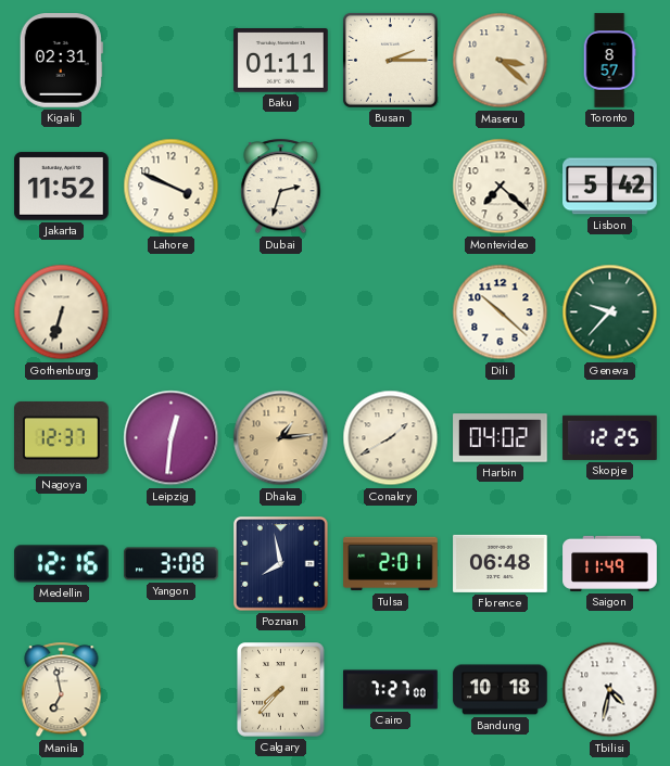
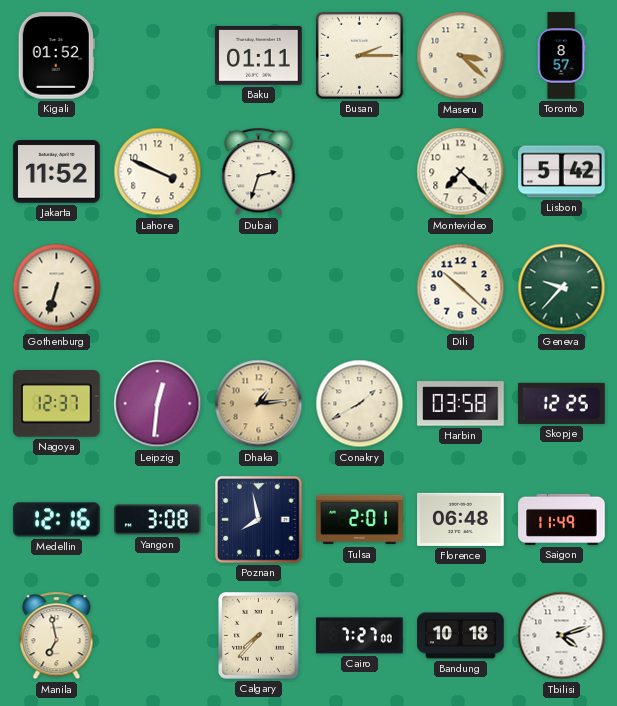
Kigali: 02:31 -> 01:52 (56, 56)
Harbin: 04:02 -> 03:58 (461, 404)
Tbilisi: 4:32 -> 4:12 (562, 636)
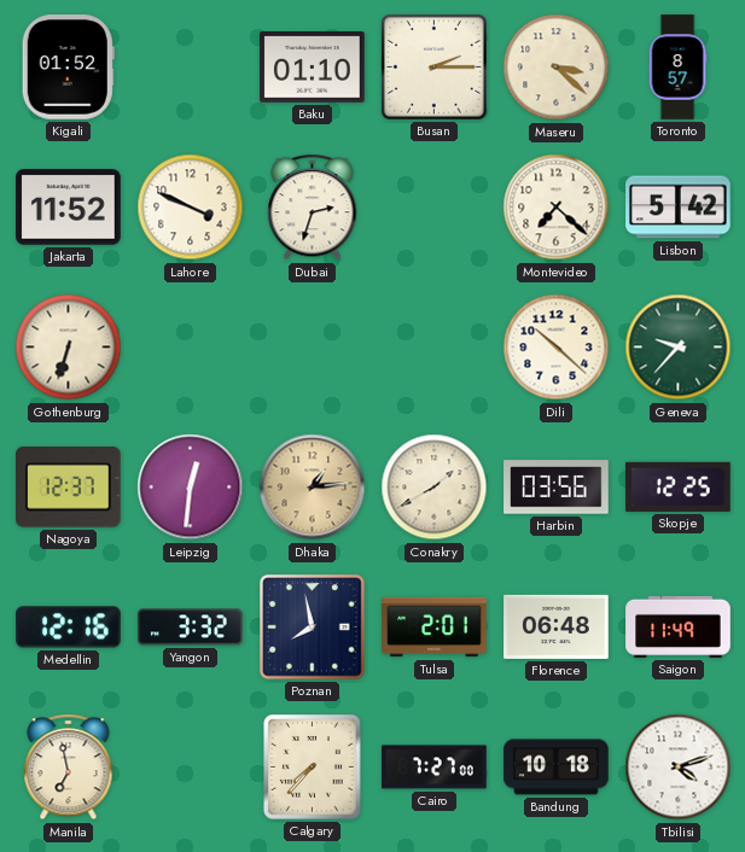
Baku: 01:11 -> 01:10 (313, 68)
Harbin: 03:58 -> 03:56 (557, 488)
Yangon: 3:08 -> 3:32 (191, 628)
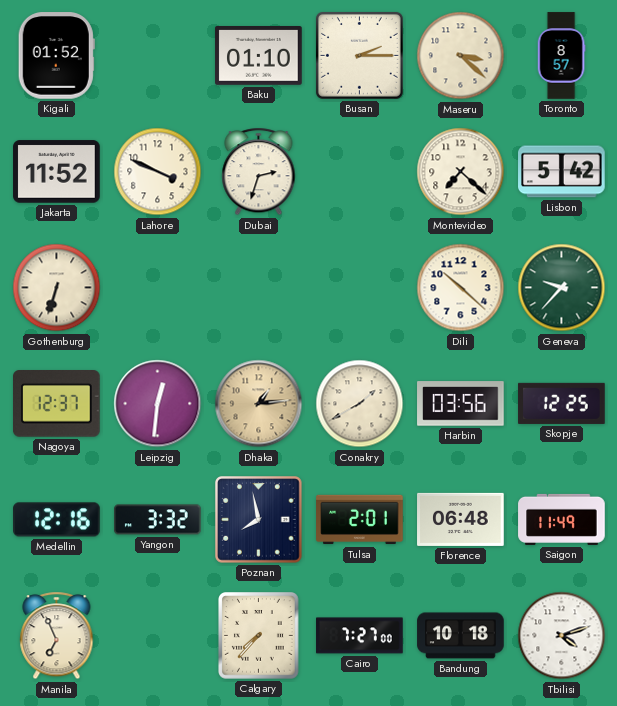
Manila: 6:58 -> 6:56 (57, 636)
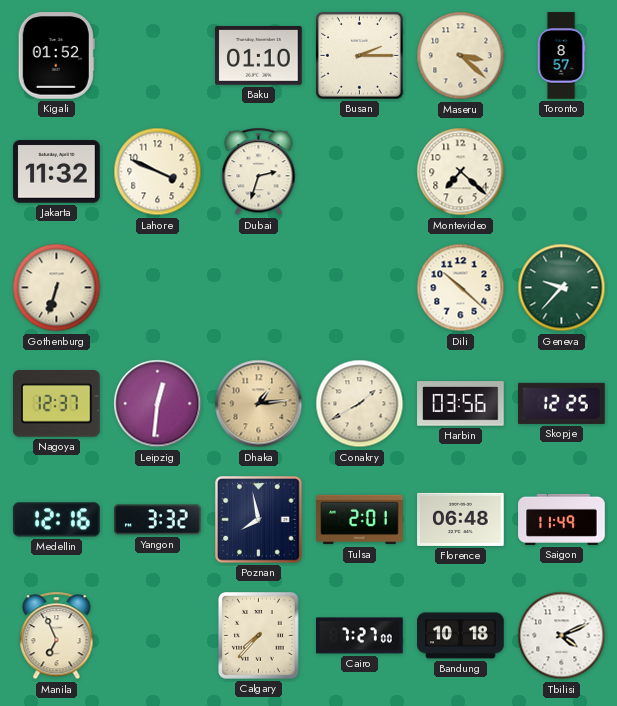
Jakarta: 11:52 -> 11:32 (57, 172)
Lisbon: 5:42 -> none (562, 172)
Tbilisi: 4:12 -> 4:11 (562, 636)
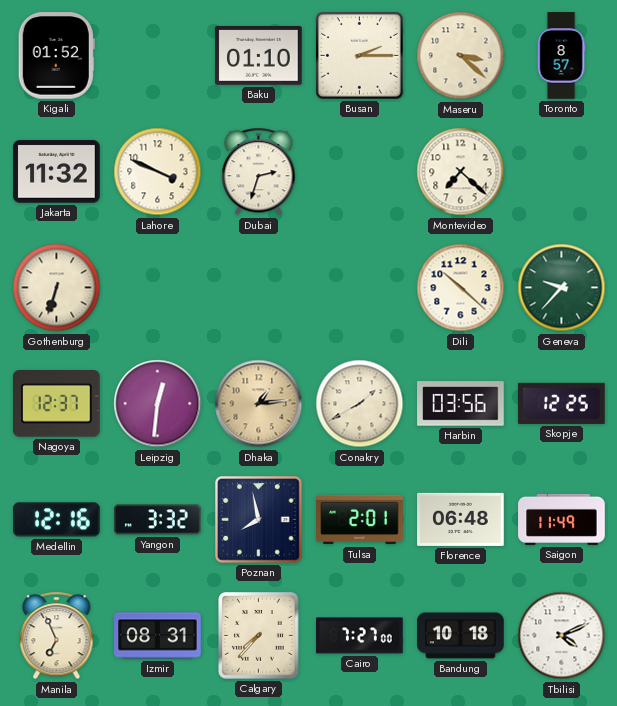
Izmir: none -> 08:31 (158, 636)
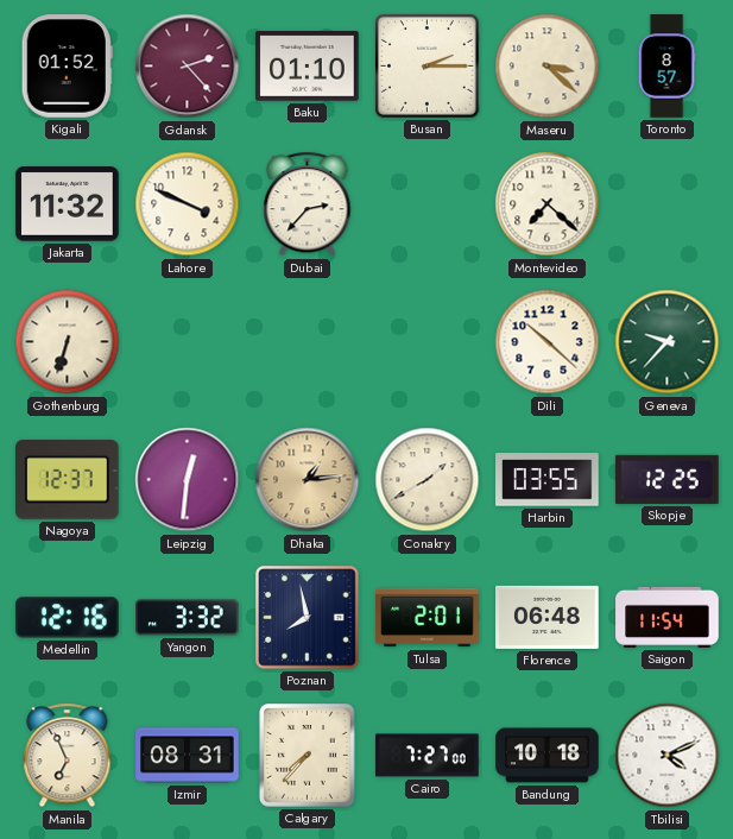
Gdansk: none -> 2:23 (188, 67)
Dubai: 2:33 -> 2:37 (308, 204)
Harbin: 03:56 -> 03:55 (548, 480)
Saigon: 11:49 -> 11:54 (668, 617)
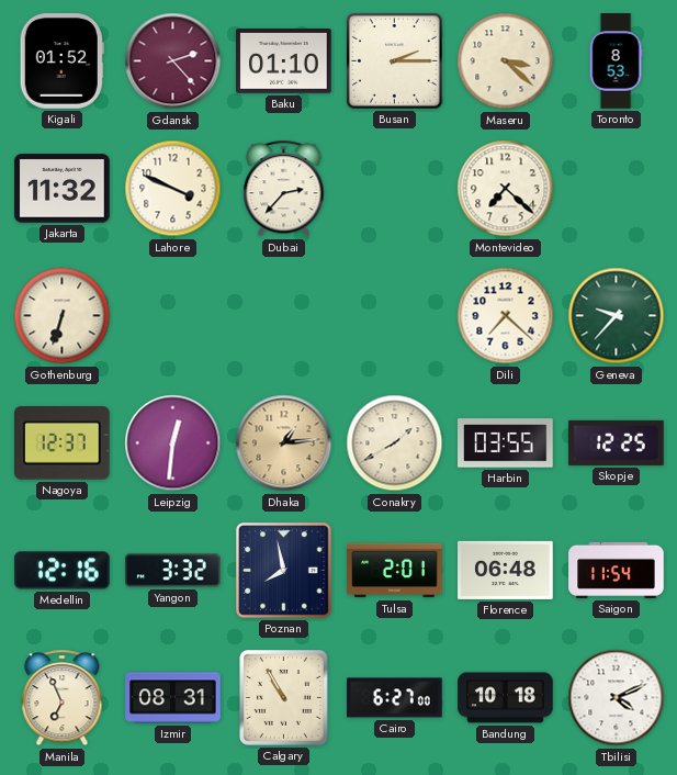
Toronto: 8:57 -> 8:53 (616, 61)
Dili: 10:22 -> 7:22 (506, 316)
Calgary: 7:37 -> 10:55 (284, 698)
Cairo: 7:27 -> 6:27 (395, 698)
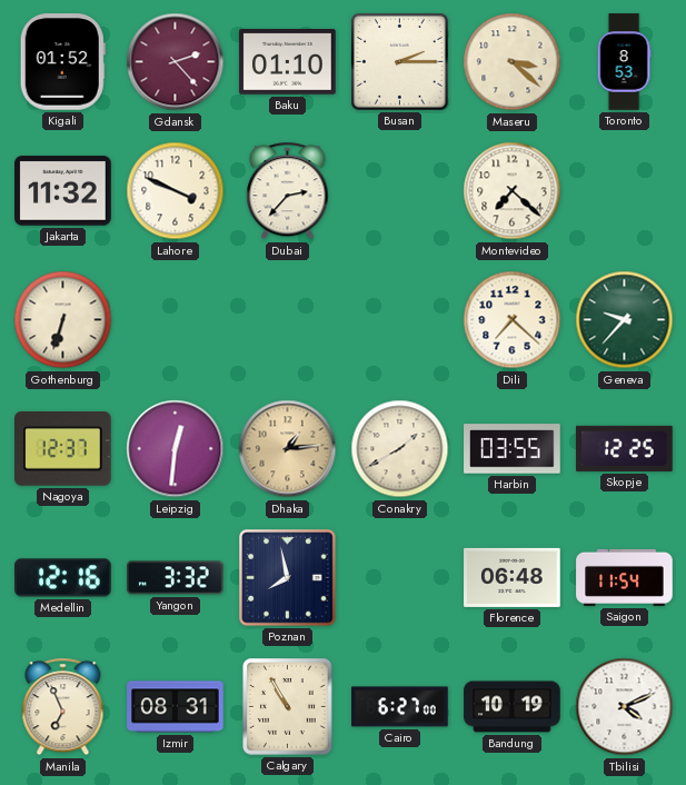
Tulsa: 2:01 -> none (395, 571)
Bandung: 10:18 -> 10:19 (513, 707)
